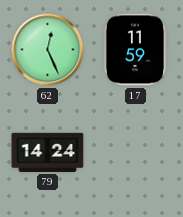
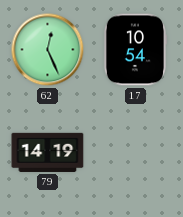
17: 11:59 -> 10:54 (135, 50)
79: 14:24 -> 14:19 (48, 152)
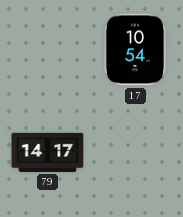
62: 12:26 -> none (48, 50)
79: 14:19 -> 14:17 (48, 152)
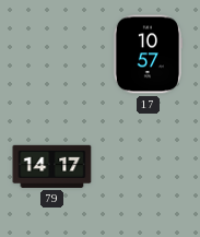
17: 10:54 -> 10:57 (148, 55)
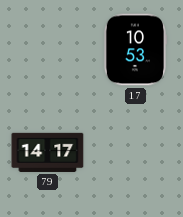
17: 10:57 -> 10:53 (135, 50)
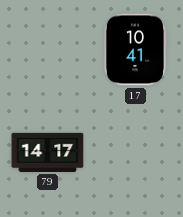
17: 10:53 -> 10:41 (135, 50)
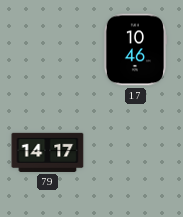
17: 10:41 -> 10:46 (135, 50)
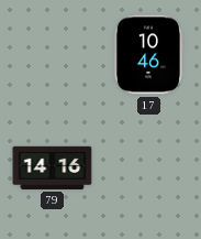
79: 14:17 -> 14:16 (53, 167)
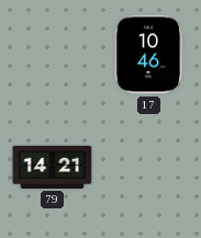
79: 14:16 -> 14:21 (53, 167)
